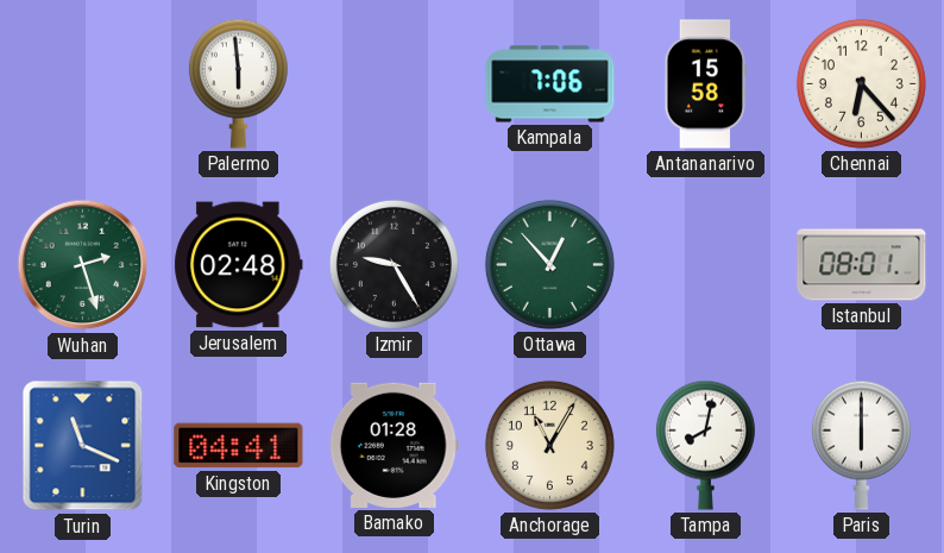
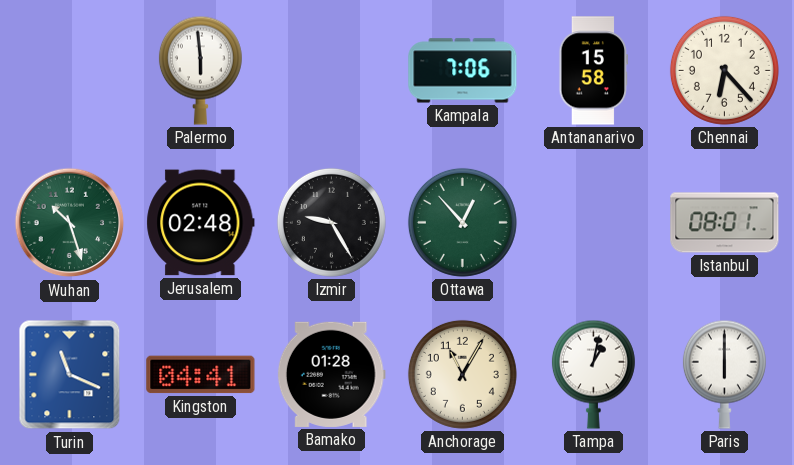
Wuhan: 2:27 -> 10:27 (70, 223)
Tampa: 8:02 -> 1:02 (593, 374)
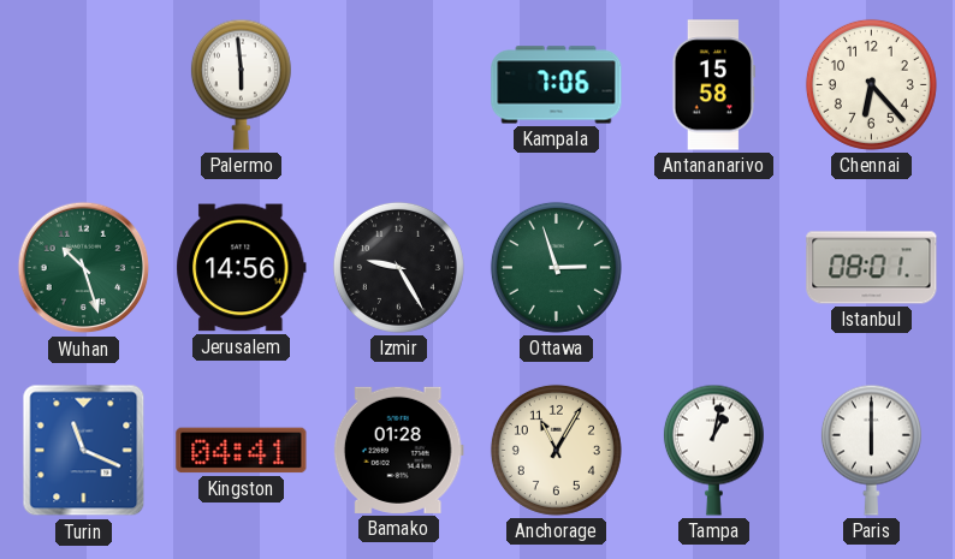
Jerusalem: 02:48 -> 14:56 (242, 268)
Ottawa: 12:53 -> 2:57 (556, 267)
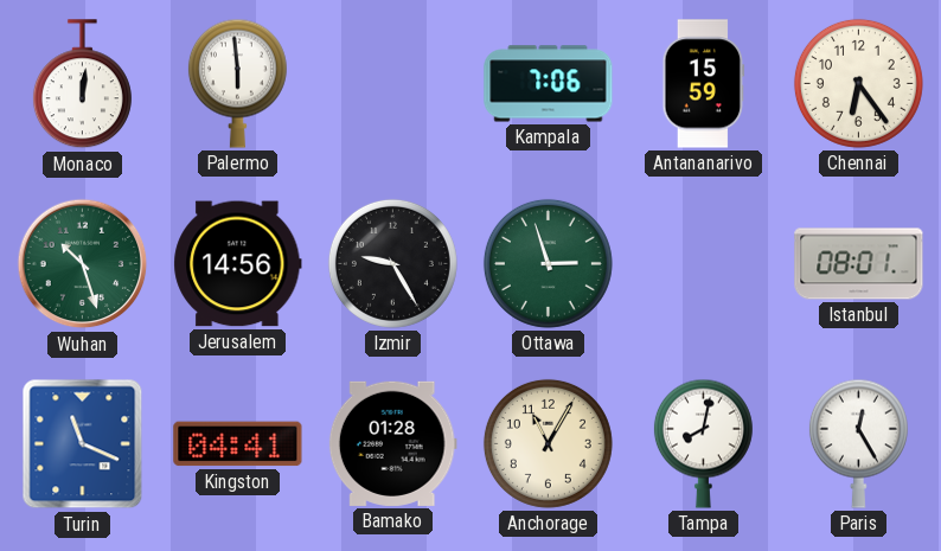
Monaco: none -> 12:01 (82, 84)
Antananarivo: 15:58 -> 15:59 (704, 84)
Chennai: 6:23 -> 6:24 (858, 83)
Tampa: 1:02 -> 8:02 (703, 443)
Paris: 6:00 -> 12:25 (858, 443)
